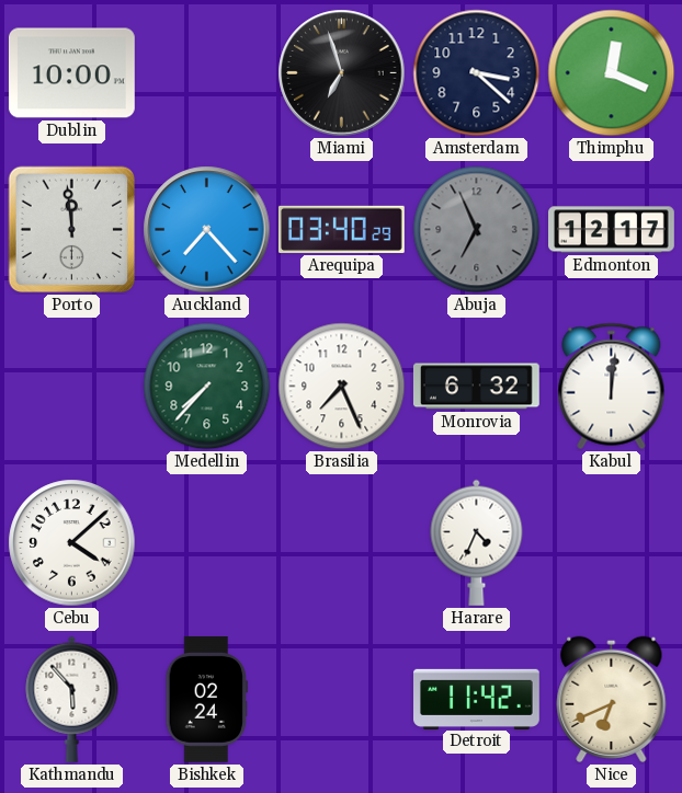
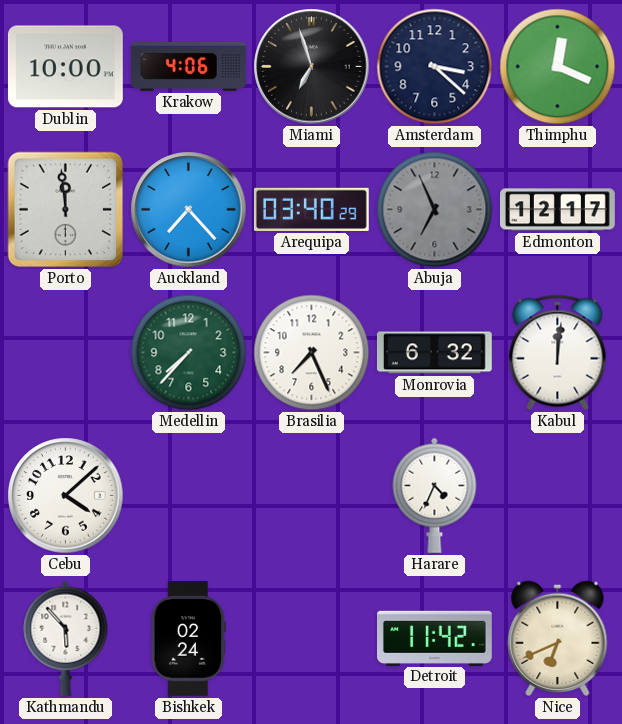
Krakow: none -> 4:06 (189, 66)
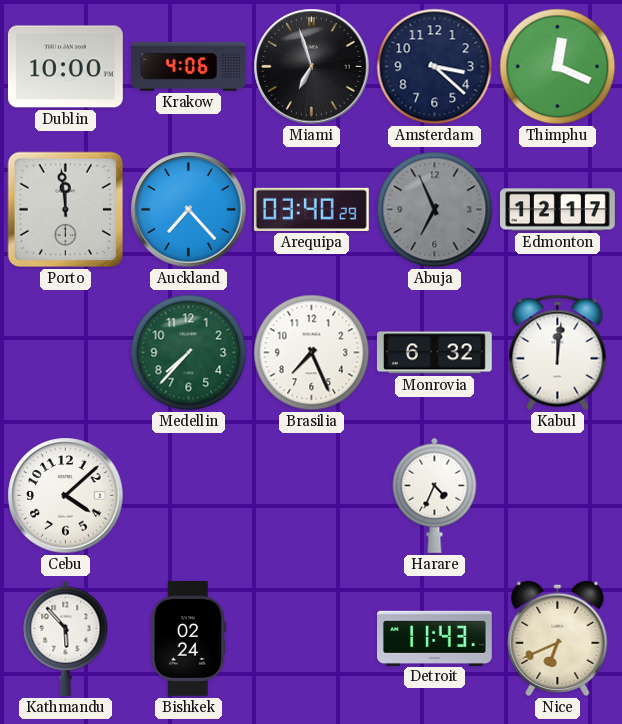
Detroit: 11:42 -> 11:43 (435, 638)
